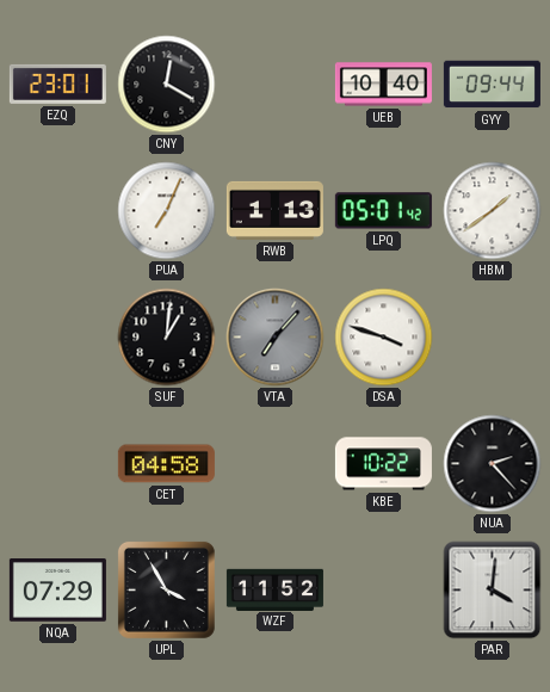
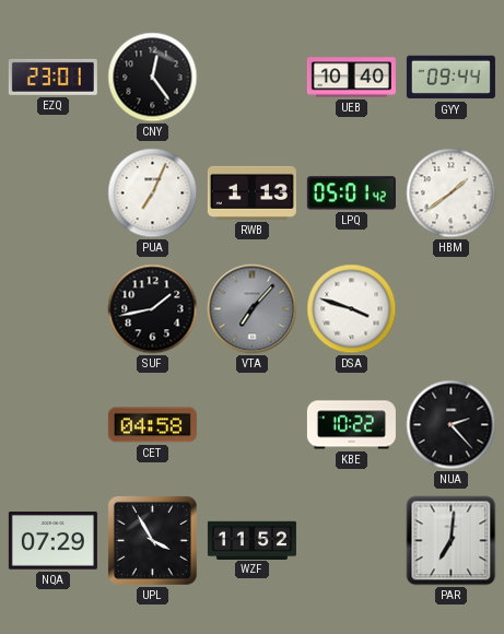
CNY: 12:20 -> 12:24 (153, 78)
SUF: 1:01 -> 1:43 (153, 309)
PAR: 4:01 -> 7:01 (452, 541)
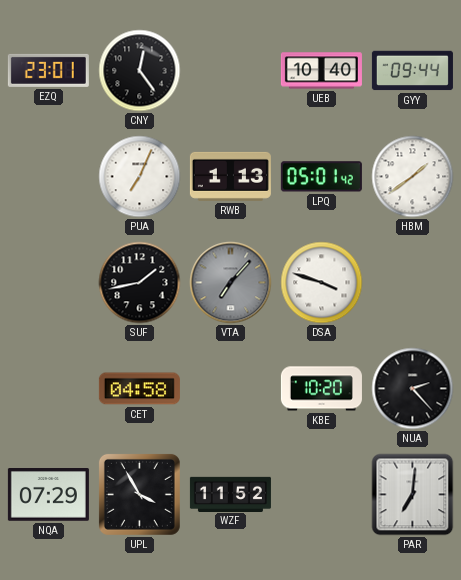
KBE: 10:22 -> 10:20 (321, 389)
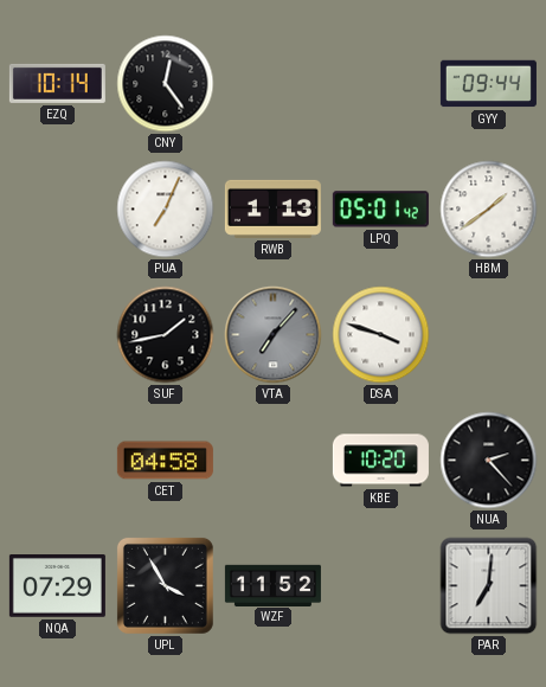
EZQ: 23:01 -> 10:14 (57, 83)
UEB: 10:40 -> none (321, 71)
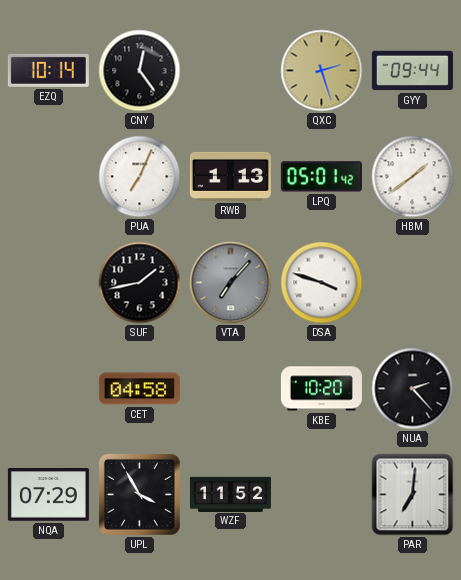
QXC: none -> 2:27 (322, 71)
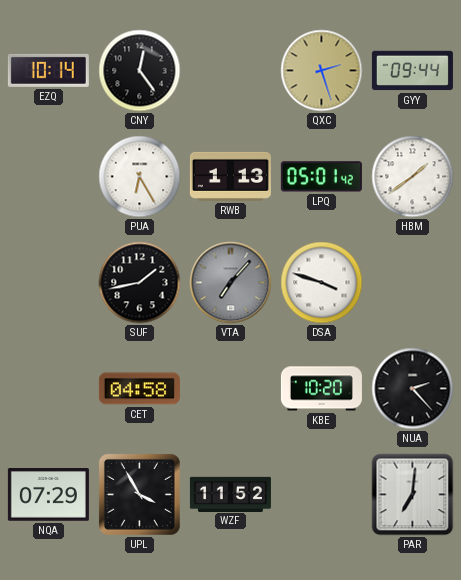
PUA: 7:04 -> 6:25 (140, 177)
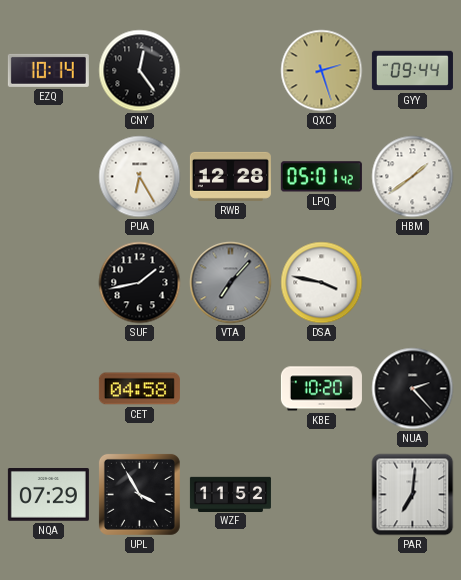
RWB: 1:13 -> 12:28 (230, 176)
DSA: 3:48 -> 3:47 (322, 283)
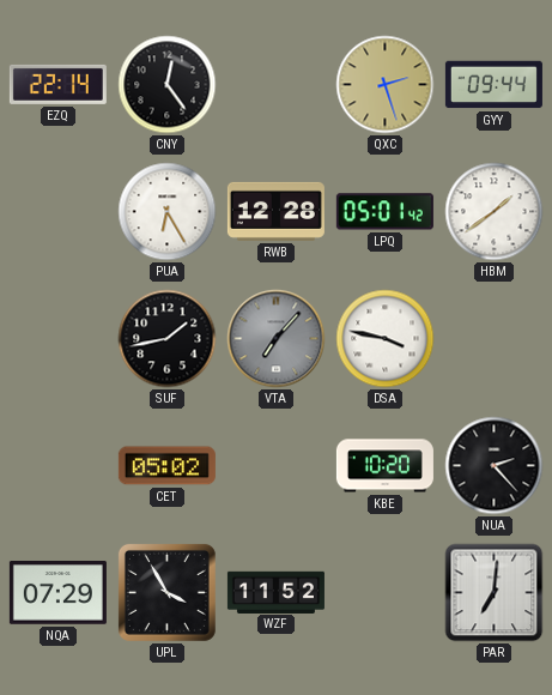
EZQ: 10:14 -> 22:14 (57, 84)
CET: 04:58 -> 05:02 (166, 466)
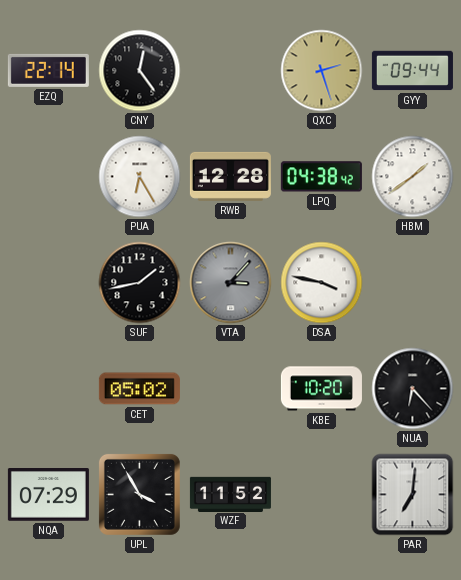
LPQ: 05:01 -> 04:38 (321, 177)
VTA: 7:07 -> 3:07 (231, 283)
NUA: 2:23 -> 6:23 (413, 389)
